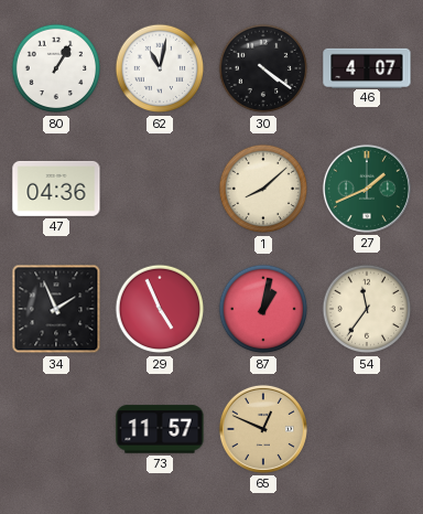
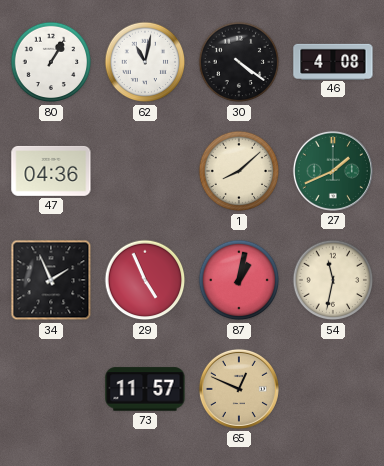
46: 4:07 -> 4:08 (333, 61)
54: 11:36 -> 11:32 (333, 280)
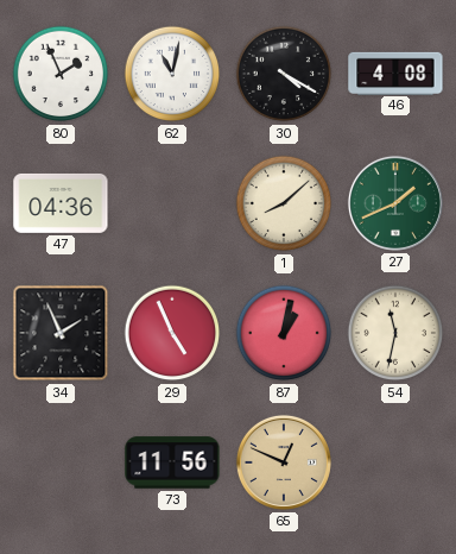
80: 1:05 -> 1:56 (61, 74)
30: 4:21 -> 4:20 (284, 74)
73: 11:57 -> 11:56 (172, 462)
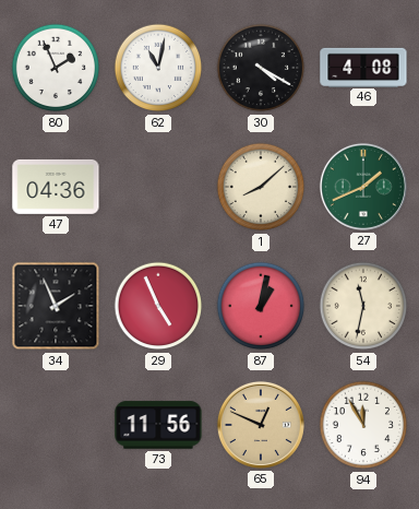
94: none -> 11:55 (363, 425)
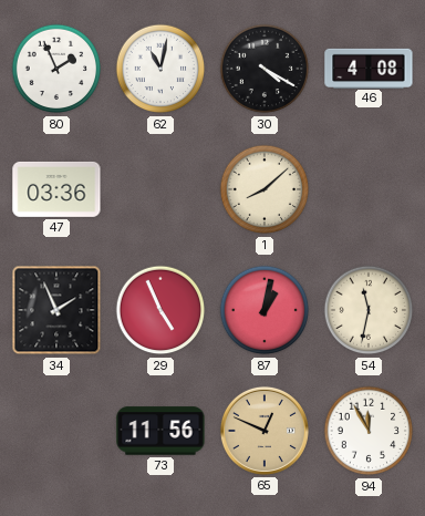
47: 04:36 -> 03:36 (56, 189)
27: 1:41 -> none (363, 187)
